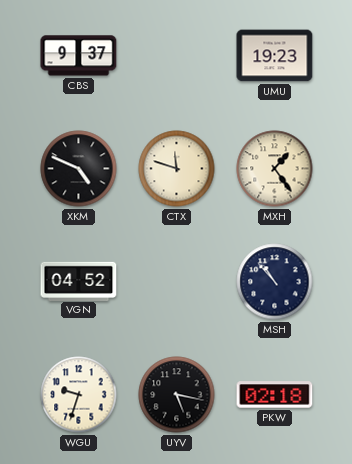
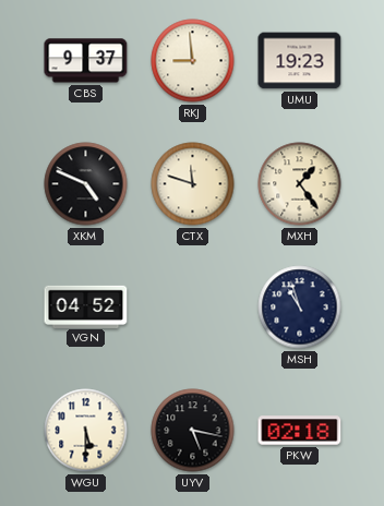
RKJ: none -> 8:59 (193, 61)
MSH: 10:53 -> 10:57 (300, 308)
WGU: 9:33 -> 5:30 (86, 431)
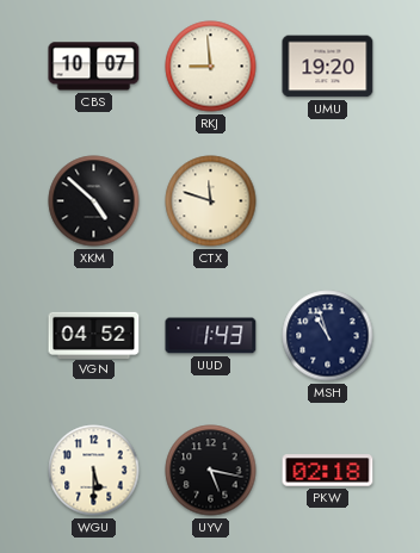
CBS: 9:37 -> 10:07 (94, 67)
UMU: 19:23 -> 19:20 (328, 67)
XKM: 4:49 -> 4:52 (94, 201)
MXH: 1:24 -> none (300, 184)
UUD: none -> 1:43 (211, 336)
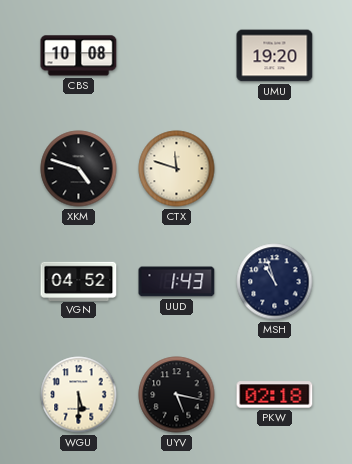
CBS: 10:07 -> 10:08 (79, 56)
RKJ: 8:59 -> none (211, 67)
XKM: 4:52 -> 4:48 (79, 169)
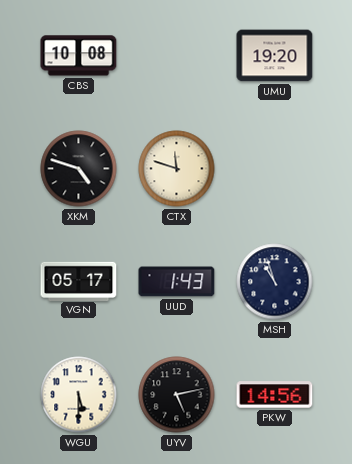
VGN: 04:52 -> 05:17 (79, 281)
UYV: 5:17 -> 5:13 (177, 395)
PKW: 02:18 -> 14:56 (275, 395)
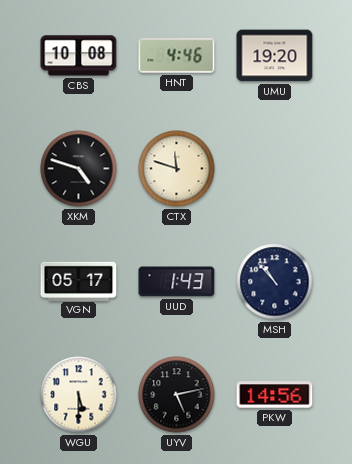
HNT: none -> 4:46 (177, 56)
MSH: 10:57 -> 10:53 (275, 282)
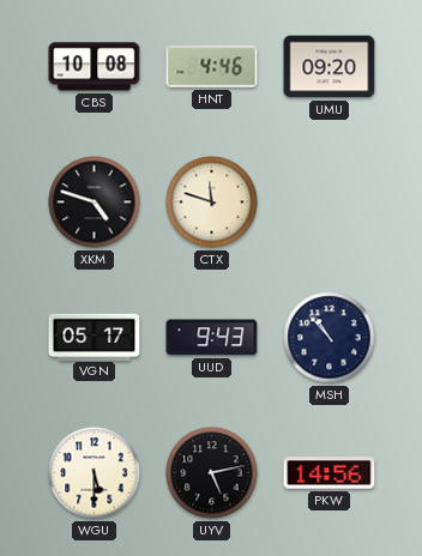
UMU: 19:20 -> 09:20 (330, 67)
UUD: 1:43 -> 9:43 (212, 338)
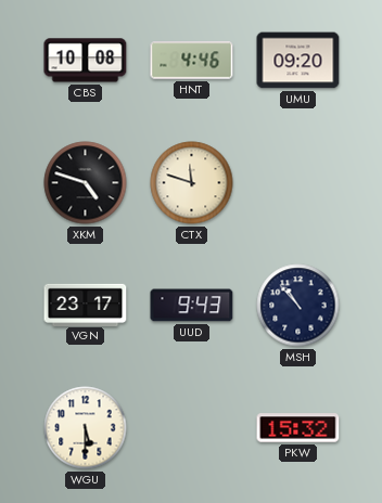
VGN: 05:17 -> 23:17 (86, 305)
UYV: 5:13 -> none (212, 473)
PKW: 14:56 -> 15:32 (298, 428)
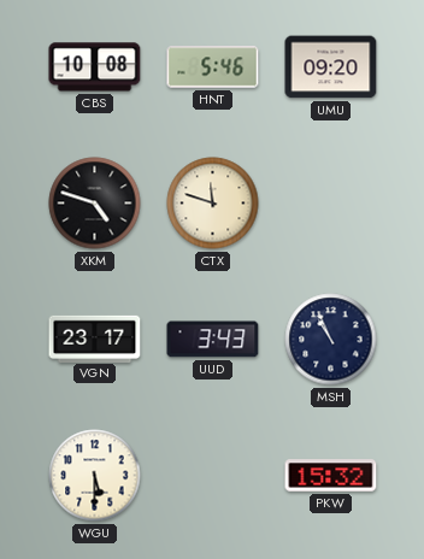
HNT: 4:46 -> 5:46 (213, 67)
UUD: 9:43 -> 3:43 (213, 340)
MSH: 10:53 -> 10:56 (331, 340)
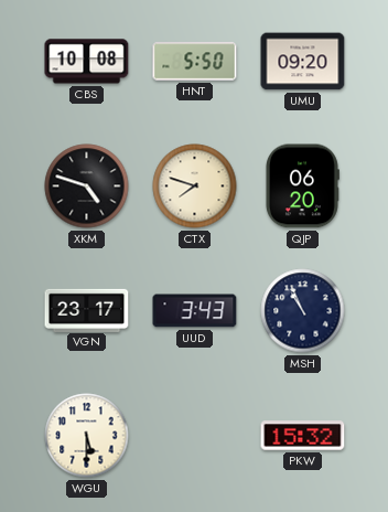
HNT: 5:46 -> 5:50 (195, 62)
CTX: 11:48 -> 7:48 (195, 186)
QJP: none -> 06:20 (303, 186)
